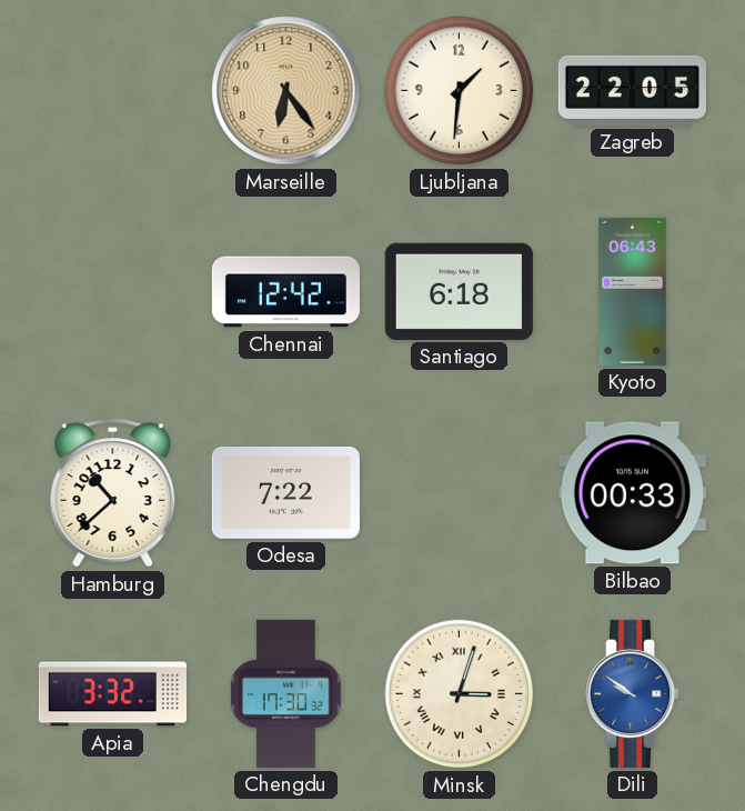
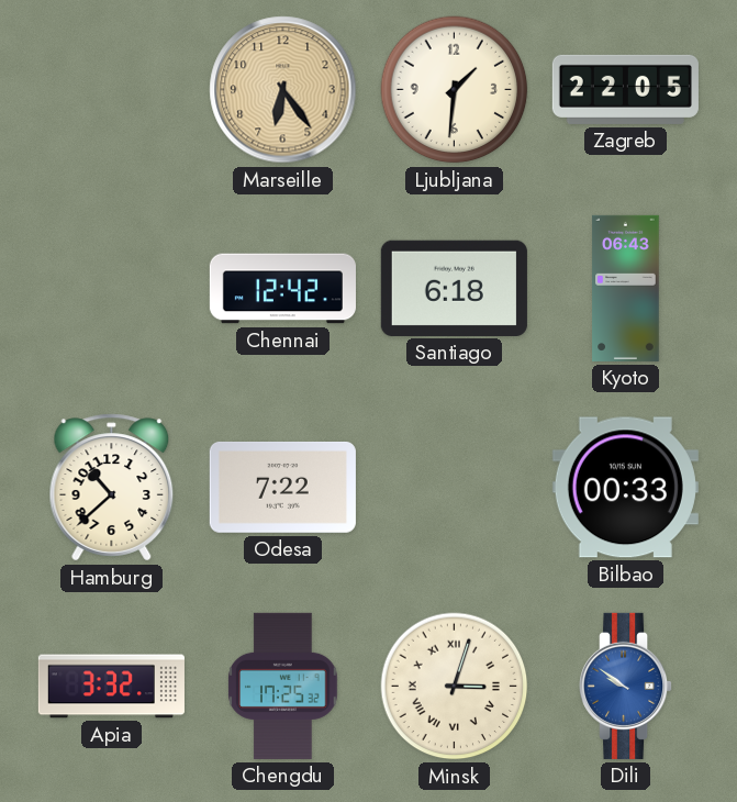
Chengdu: 17:30 -> 17:25 (283, 686)
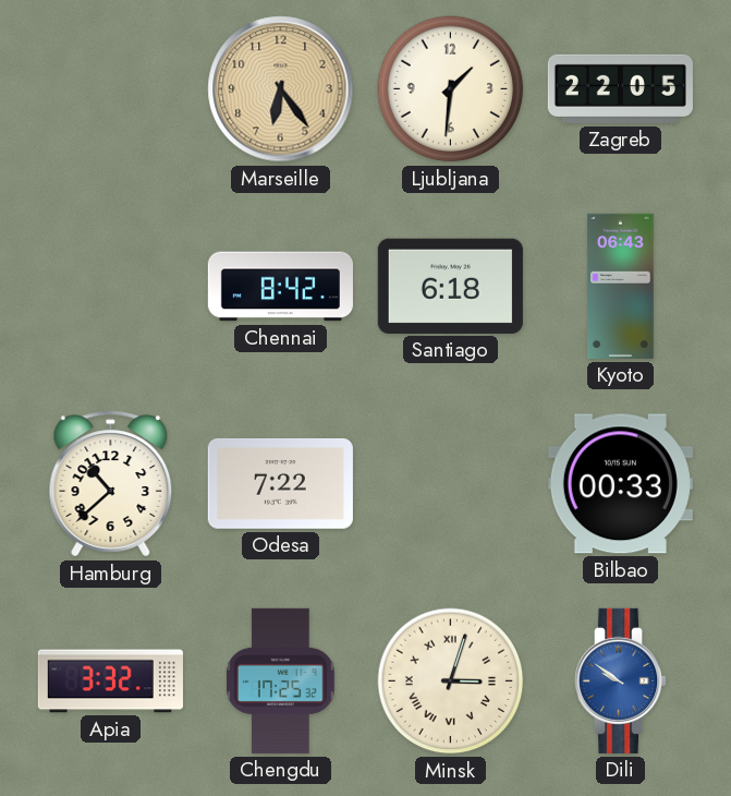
Chennai: 12:42 -> 8:42 (280, 287)
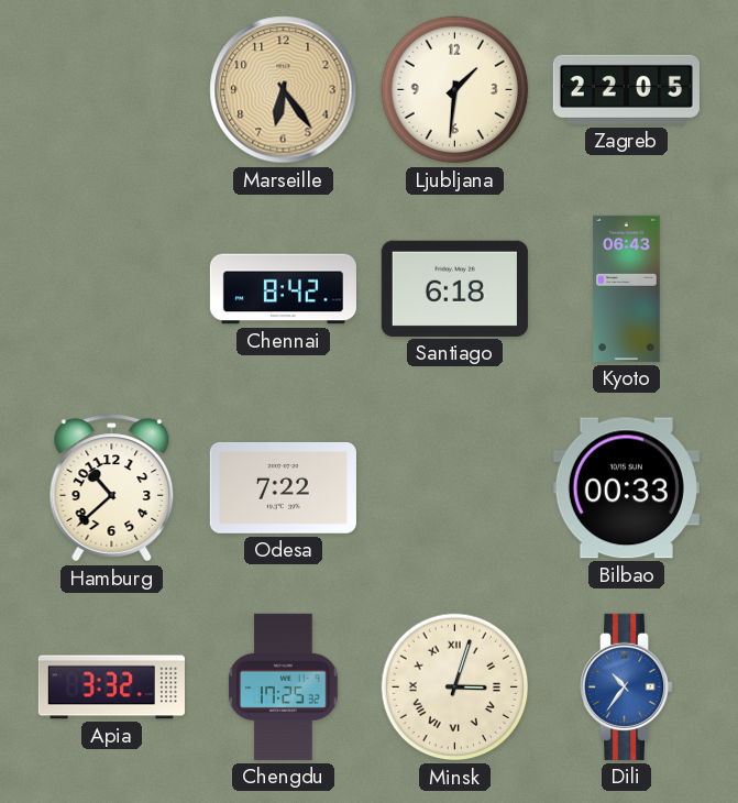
Dili: 9:51 -> 10:36 (628, 686)
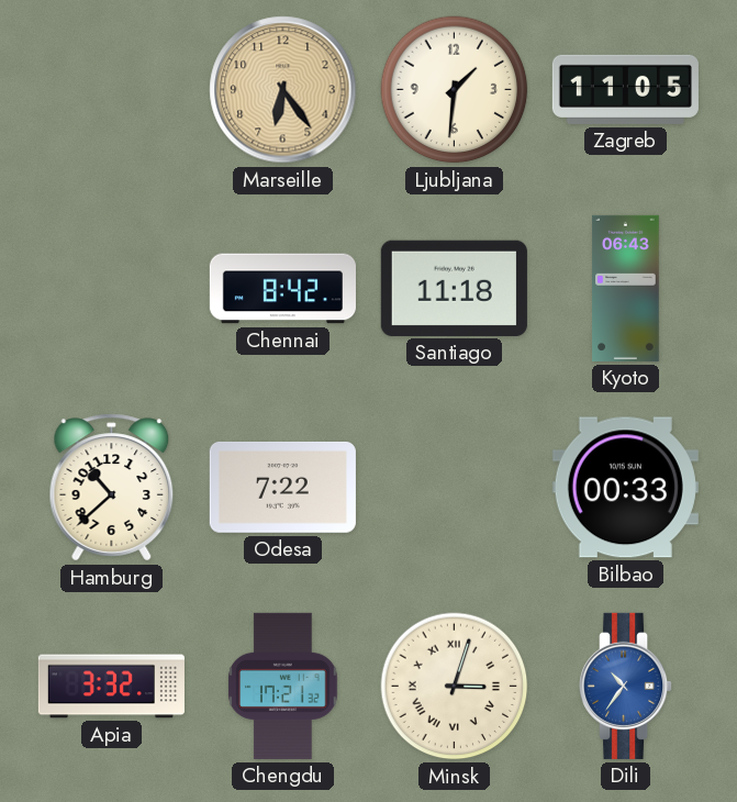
Zagreb: 22:05 -> 11:05 (625, 89)
Santiago: 6:18 -> 11:18 (454, 288)
Chengdu: 17:25 -> 17:21 (283, 686)
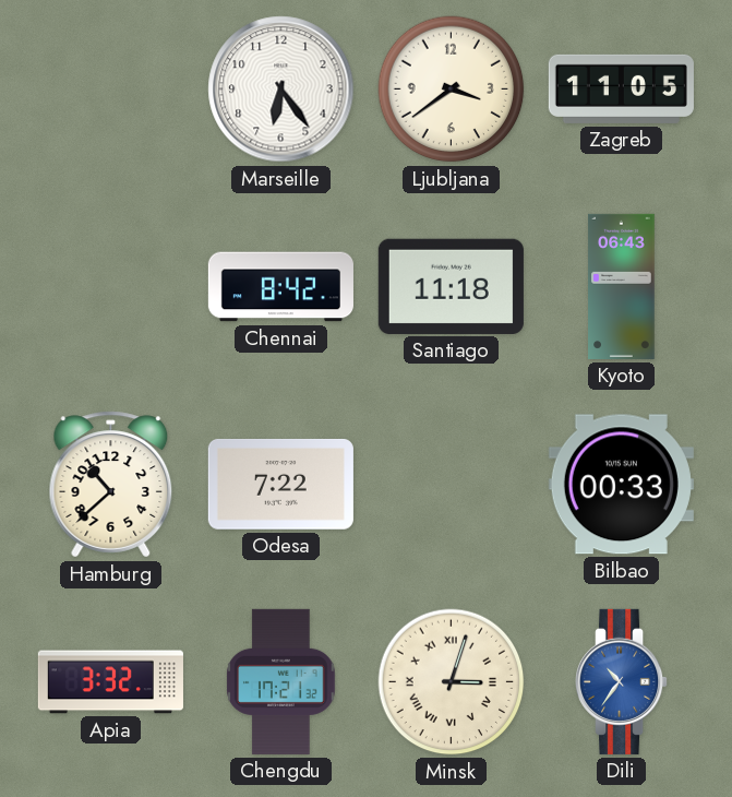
Marseille dial: champagne -> white (281, 90)
Ljubljana: 1:31 -> 3:39 (452, 90)
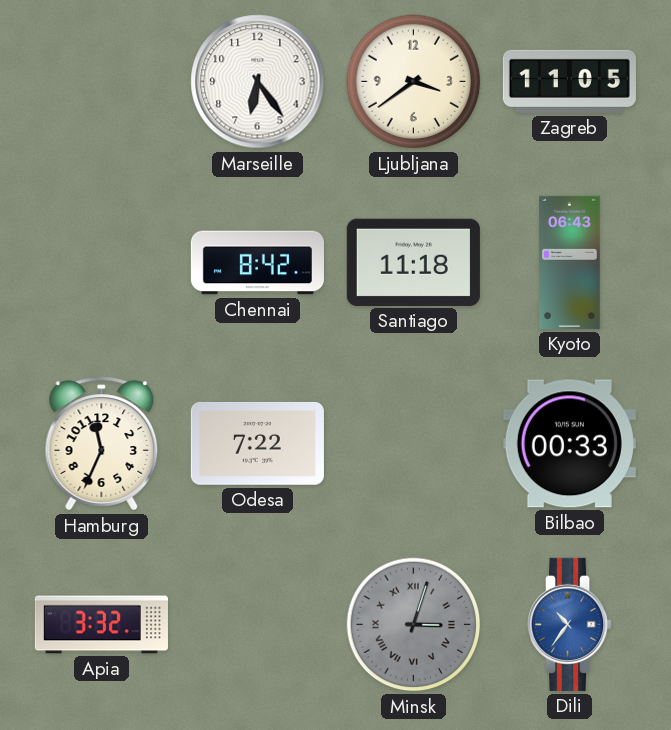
Hamburg: 10:38 -> 11:34 (102, 444)
Chengdu: 17:21 -> none (281, 681)
Minsk dial: cream -> grey (414, 625)
